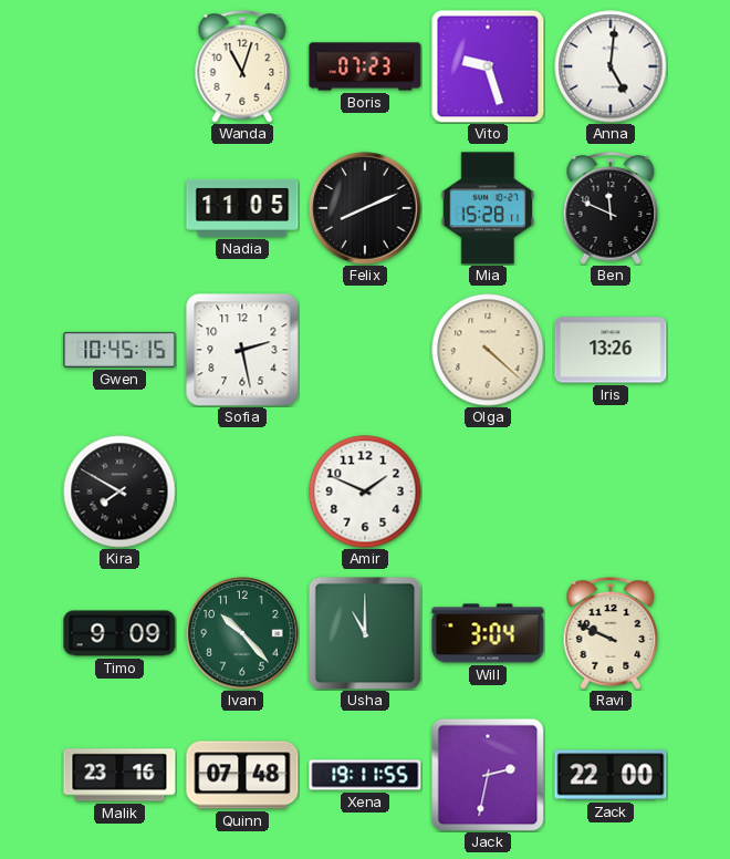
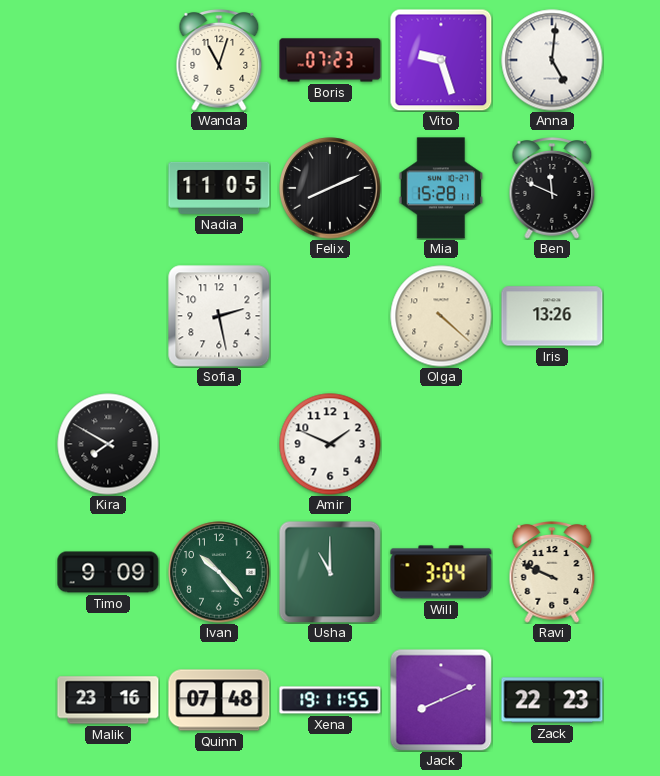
Gwen: 10:45 -> none (119, 350)
Jack: 2:32 -> 8:11 (441, 700)
Zack: 22:00 -> 22:23 (552, 700)
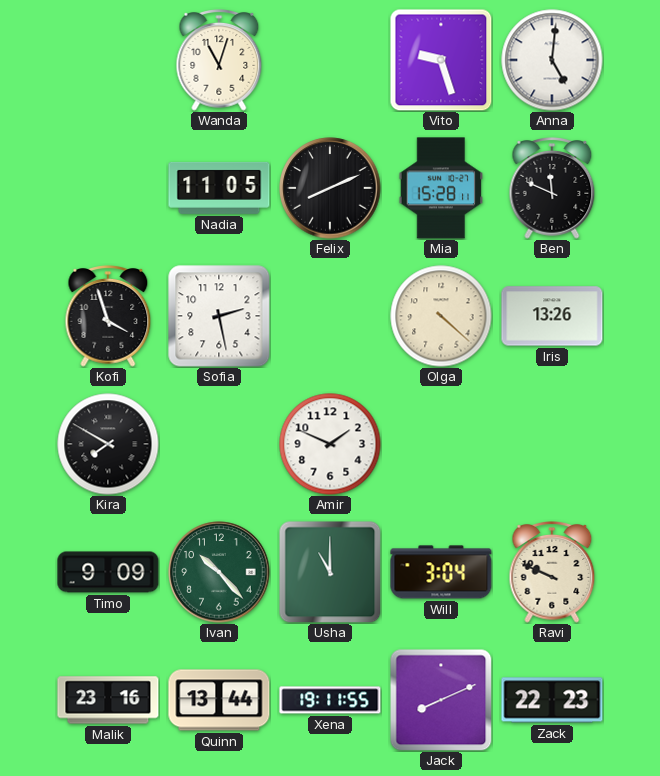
Boris: 07:23 -> none (330, 60)
Kofi: none -> 3:57 (108, 317)
Quinn: 07:48 -> 13:44 (219, 700)
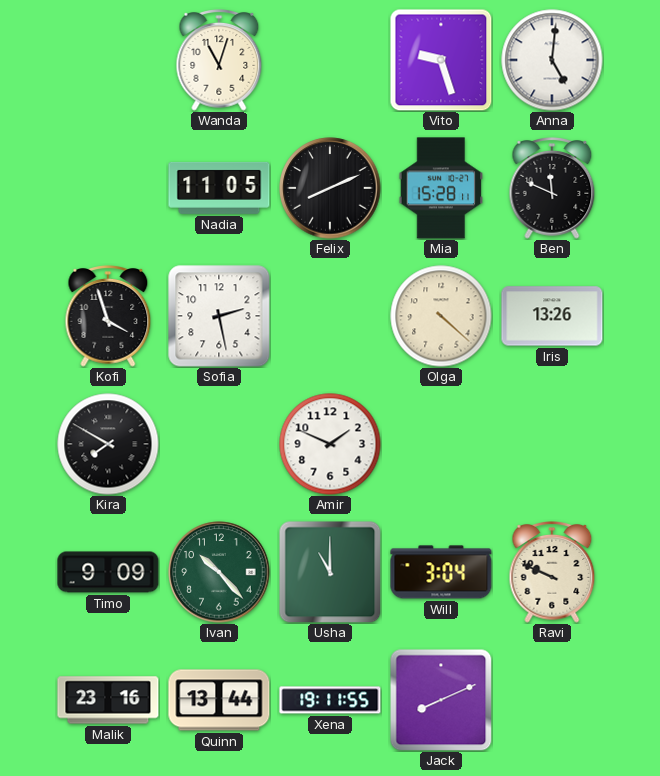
Zack: 22:23 -> none (552, 700)
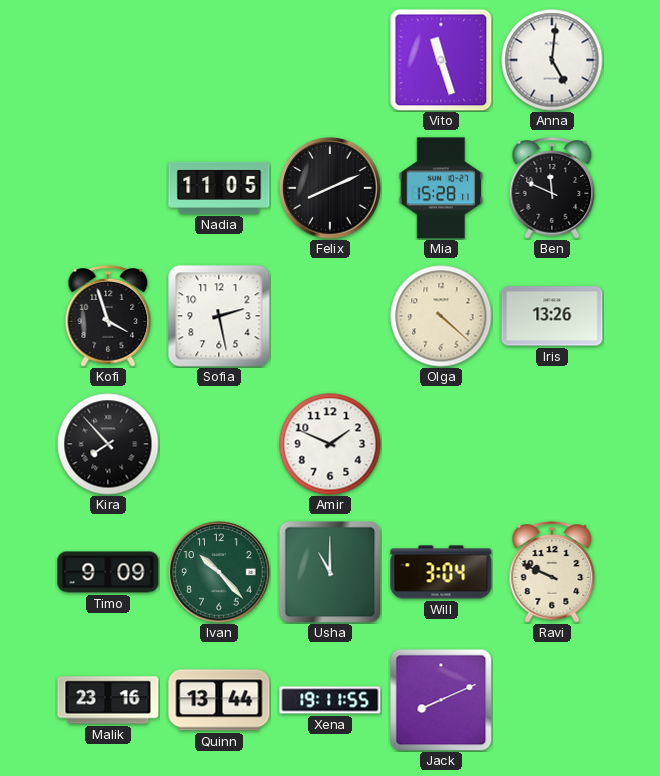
Wanda: 11:03 -> none (219, 61)
Vito: 9:27 -> 11:27 (441, 60)
Kira: 7:50 -> 7:53 (108, 444)
